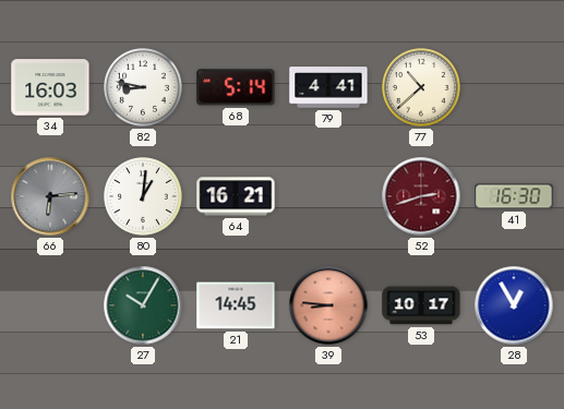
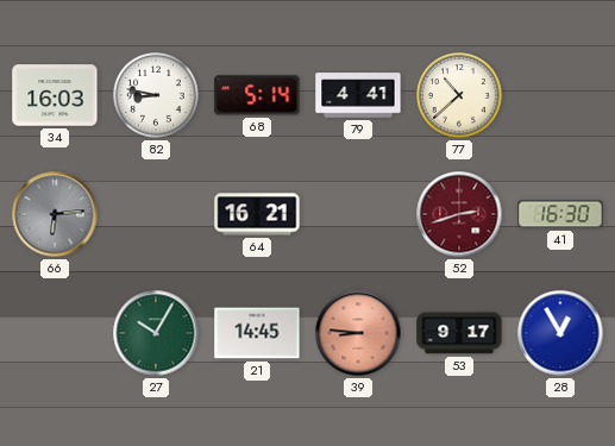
80: 1:01 -> none (144, 197)
53: 10:17 -> 9:17 (459, 333)
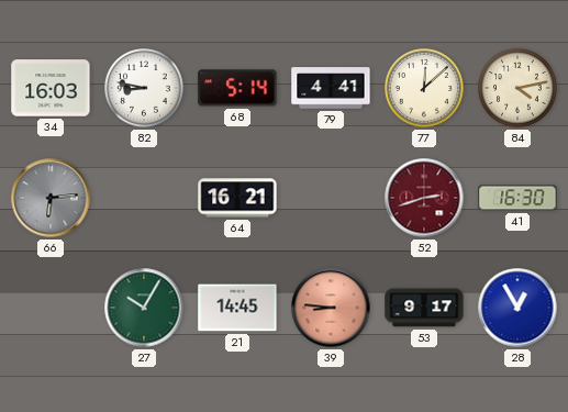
77: 10:38 -> 12:08 (425, 89)
84: none -> 4:13 (519, 89)
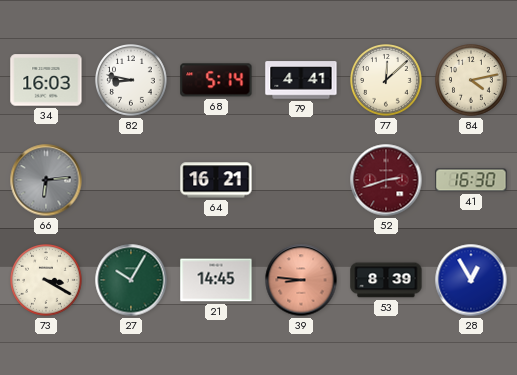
73: none -> 3:20 (47, 281)
53: 9:17 -> 8:39 (386, 280)
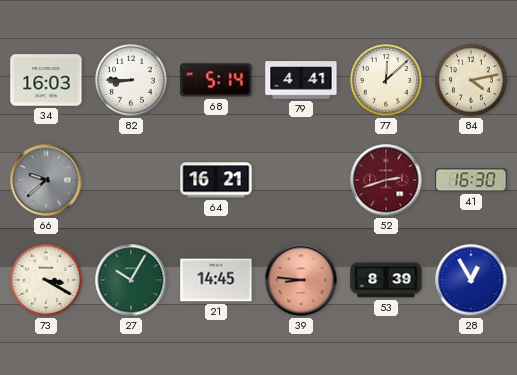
82: 8:47 -> 8:45 (132, 81)
66: 6:14 -> 9:38 (46, 180)
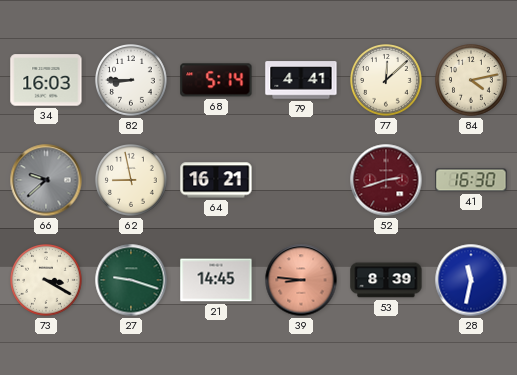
62: none -> 8:58 (132, 181)
27: 10:05 -> 9:18 (131, 280)
28: 12:55 -> 11:32 (471, 280)
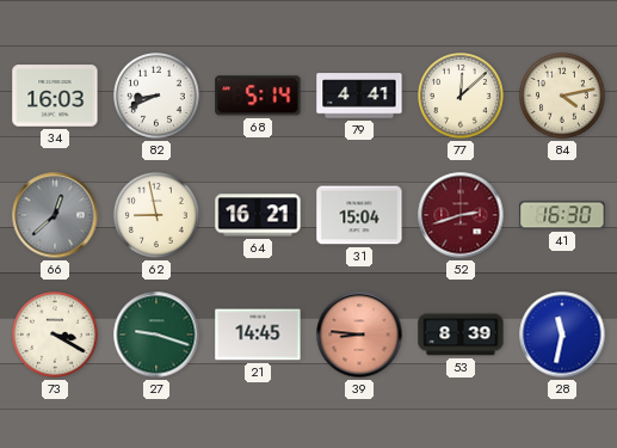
82: 8:45 -> 8:41 (158, 97)
66: 9:38 -> 12:38 (55, 215)
31: none -> 15:04 (359, 215)
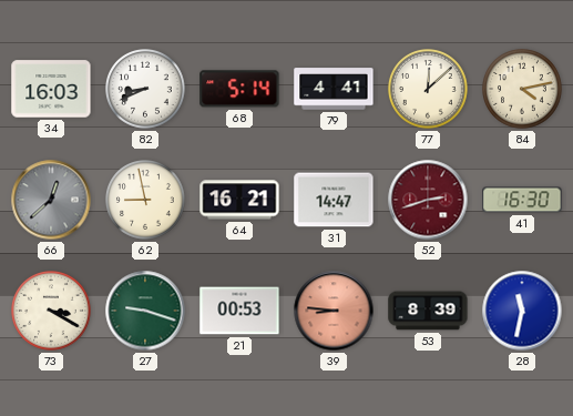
31: 15:04 -> 14:47 (334, 200)
21: 14:45 -> 00:53 (239, 311)
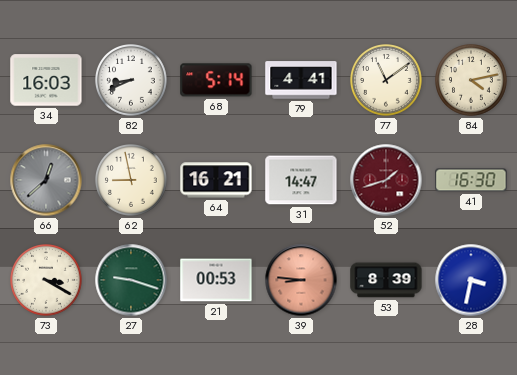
77: 12:08 -> 11:09 (387, 81)
52: 2:42 -> 1:42 (386, 180)
28: 11:32 -> 3:32 (471, 280)
